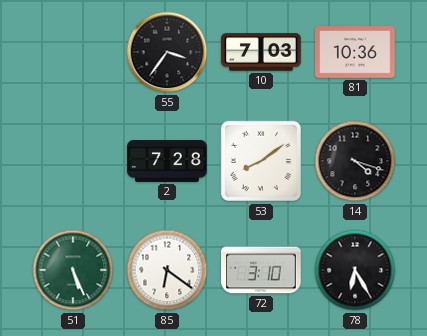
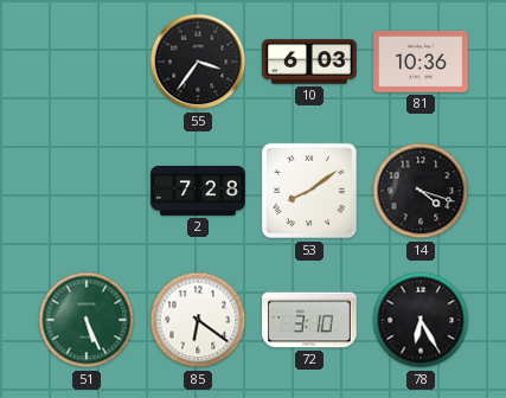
10: 7:03 -> 6:03 (309, 62)
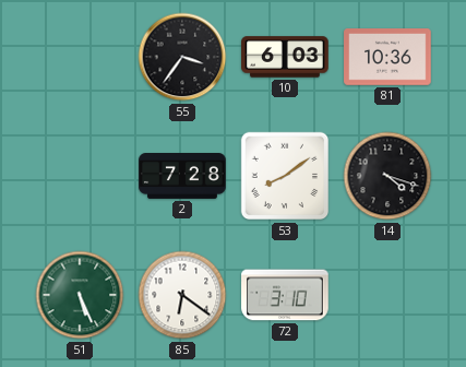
78: 6:25 -> none (421, 320)
